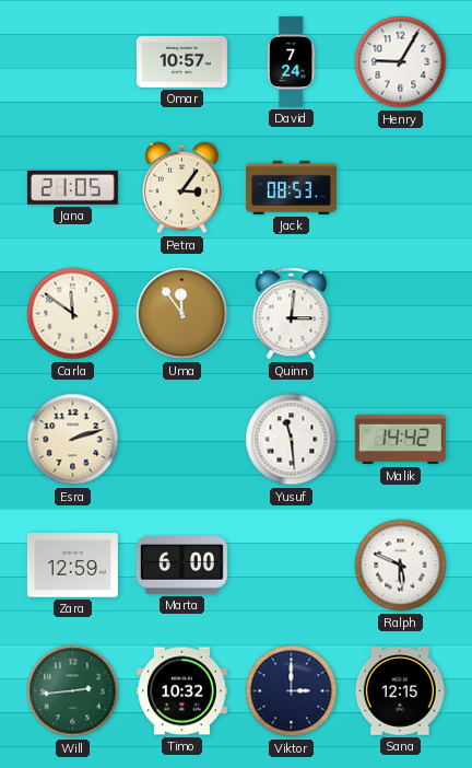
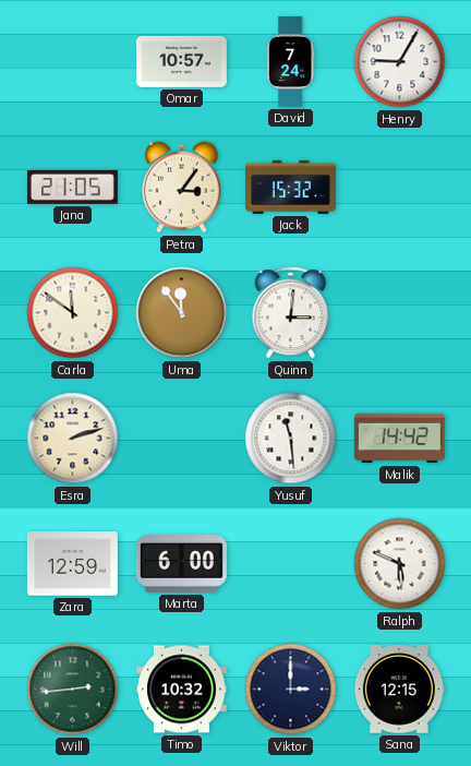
Jack: 08:53 -> 15:32 (290, 187)
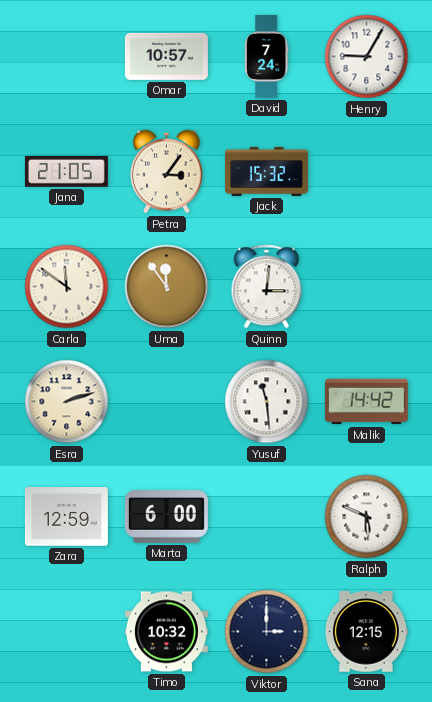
Will: 2:44 -> none (73, 690)
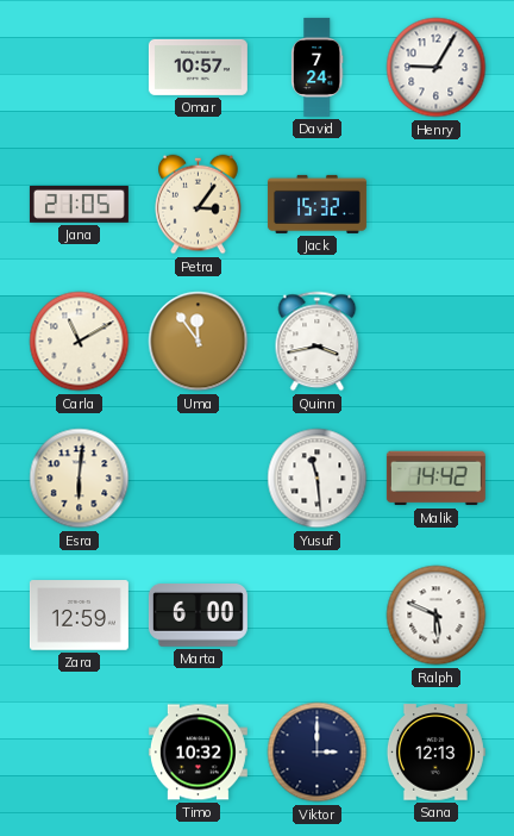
Carla: 11:51 -> 11:10 (80, 342)
Quinn: 3:01 -> 3:43 (318, 342)
Esra: 2:12 -> 6:01 (80, 479)
Sana: 12:15 -> 12:13 (435, 753)
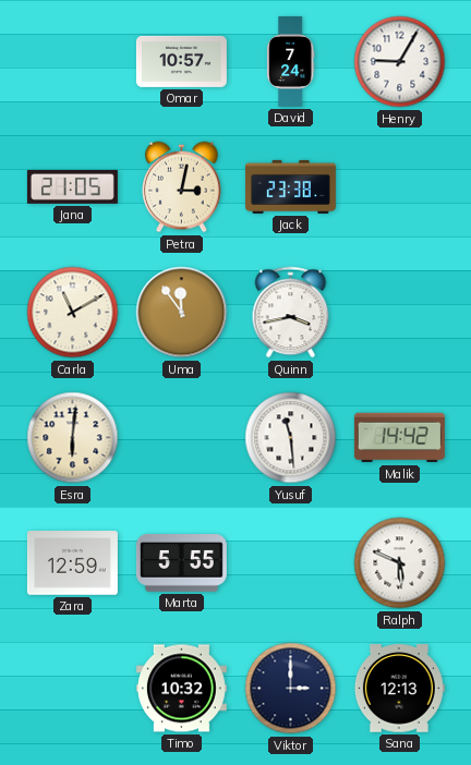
Petra: 3:06 -> 3:02 (182, 187)
Jack: 15:32 -> 23:38 (290, 186)
Marta: 6:00 -> 5:55 (181, 563)
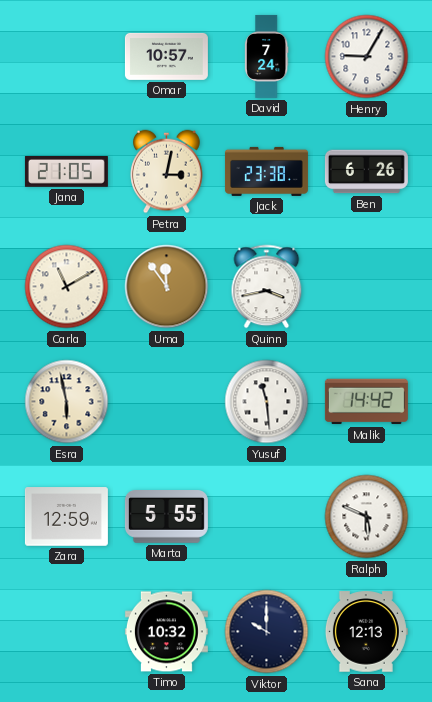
Ben: none -> 6:26 (366, 172)
Esra: 6:01 -> 5:58 (67, 402)
Viktor: 3:00 -> 10:00 (267, 632)
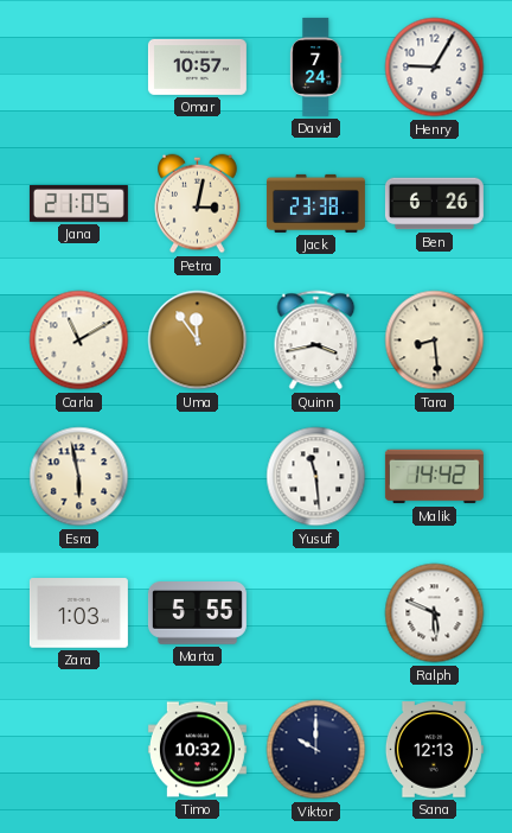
Tara: none -> 8:29 (435, 341)
Zara: 12:59 -> 1:03 (78, 613)
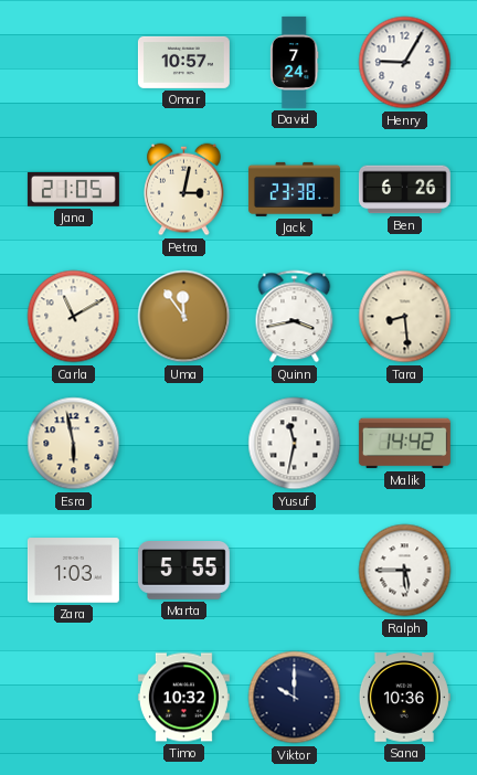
Yusuf: 11:29 -> 11:32 (295, 444)
Ralph: 5:49 -> 5:45 (405, 571)
Sana: 12:13 -> 10:36 (404, 698)
